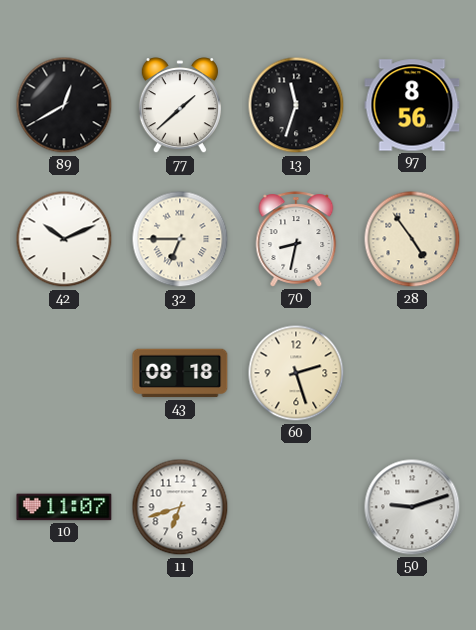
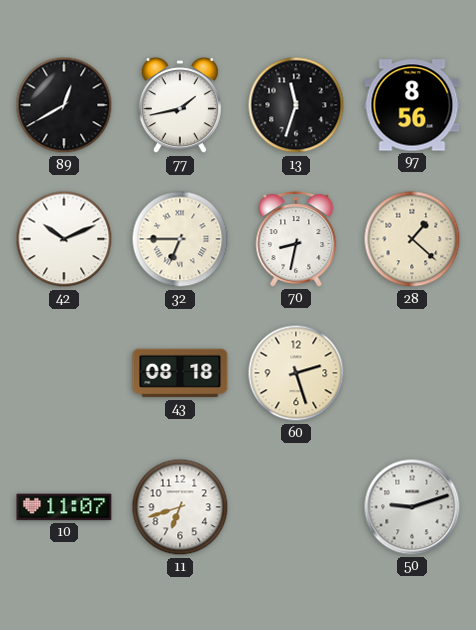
77: 1:38 -> 1:43 (180, 106)
28: 4:54 -> 1:22 (412, 239)
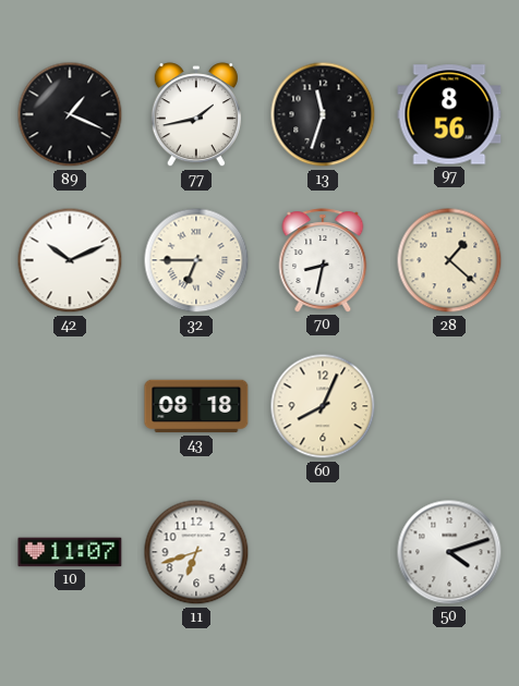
89: 12:40 -> 1:19 (70, 114)
60: 2:27 -> 8:04 (323, 406)
50: 9:12 -> 4:12 (449, 552)
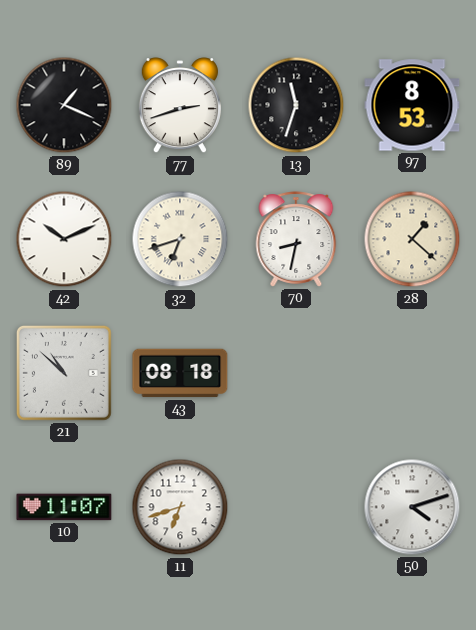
77: 1:43 -> 2:42 (180, 106)
97: 8:56 -> 8:53 (412, 105)
32: 6:45 -> 6:42 (180, 239)
21: none -> 10:52 (64, 373)
60: 8:04 -> none (323, 406)
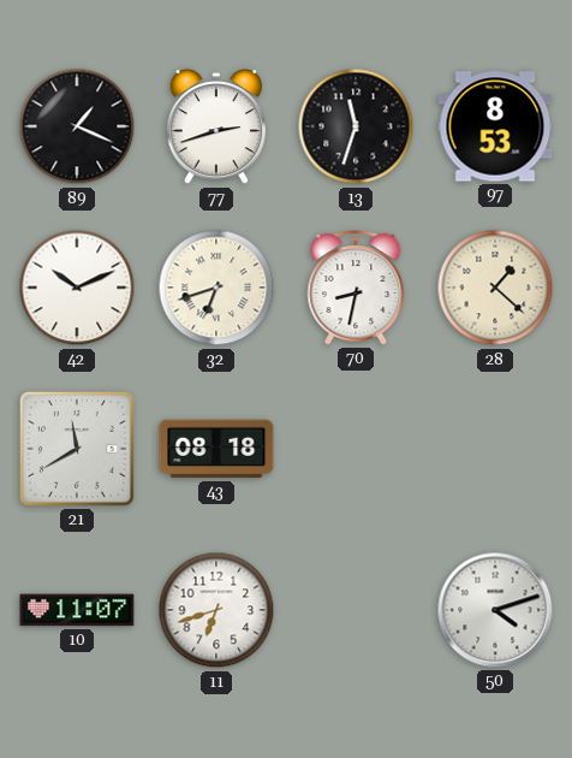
21: 10:52 -> 11:40 (77, 449)
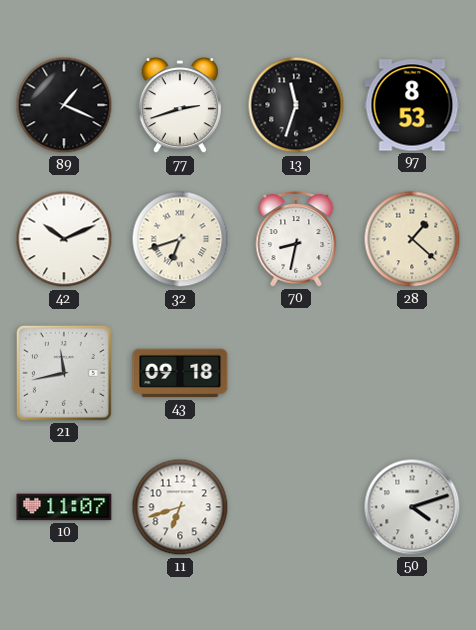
21: 11:40 -> 11:43 (64, 373)
43: 08:18 -> 09:18 (180, 373)
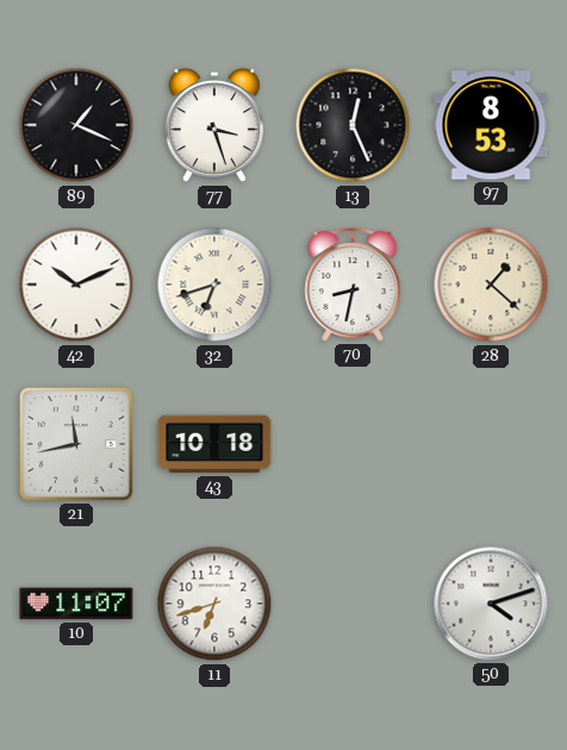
77: 2:42 -> 3:27 (214, 126)
13: 11:33 -> 12:26 (353, 125)
43: 09:18 -> 10:18 (214, 444)
